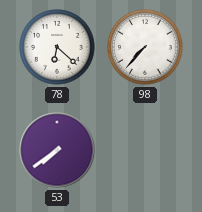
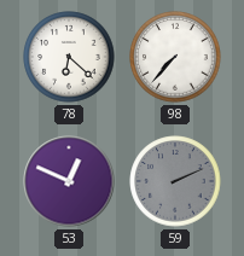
53: 7:39 -> 12:49 (69, 181)
59: none -> 2:11 (175, 181)
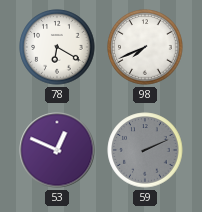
78: 6:22 -> 6:20 (57, 47)
98: 7:37 -> 7:41 (145, 47)
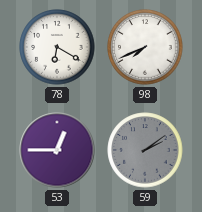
53: 12:49 -> 12:45 (57, 150)
59: 2:11 -> 2:09 (145, 150)
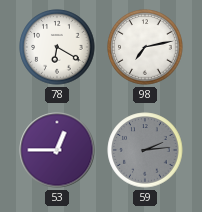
98: 7:41 -> 7:13 (145, 47)
59: 2:09 -> 2:14 (145, 150)
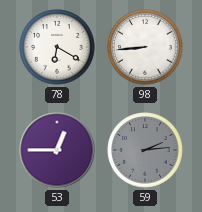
98: 7:13 -> 8:44 (145, 47)
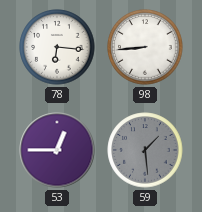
78: 6:20 -> 6:16 (57, 47)
59: 2:14 -> 1:29 (145, 150)
